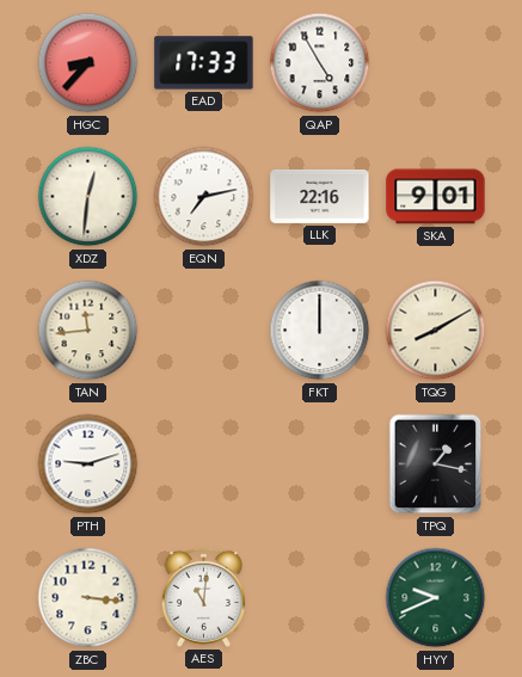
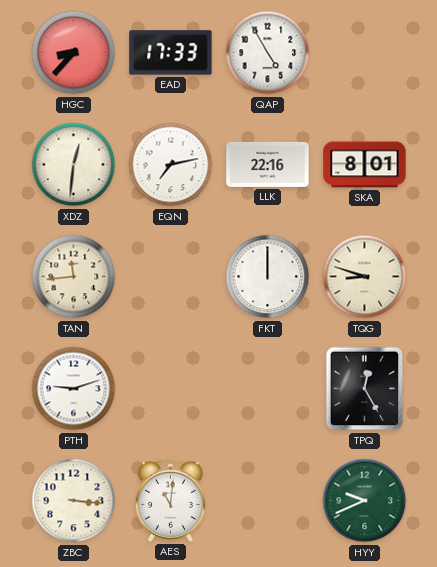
SKA: 9:01 -> 8:01 (365, 165)
TQG: 8:10 -> 8:48 (365, 277)
TPQ: 1:17 -> 12:25 (365, 389)
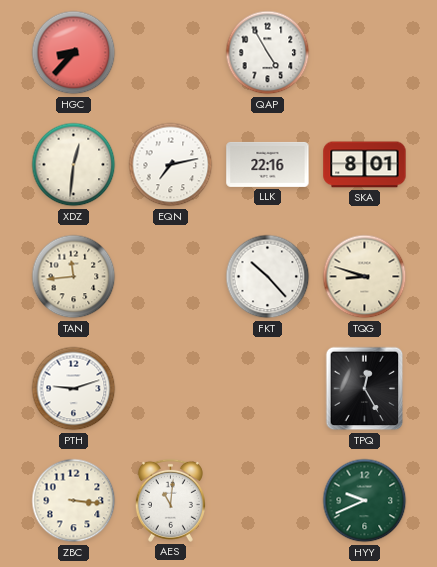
EAD: 17:33 -> none (171, 53)
FKT: 12:00 -> 10:23 (268, 277)
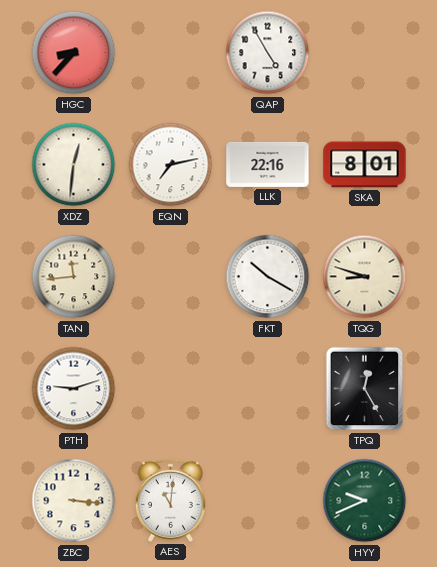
FKT: 10:23 -> 10:20 (268, 277)
